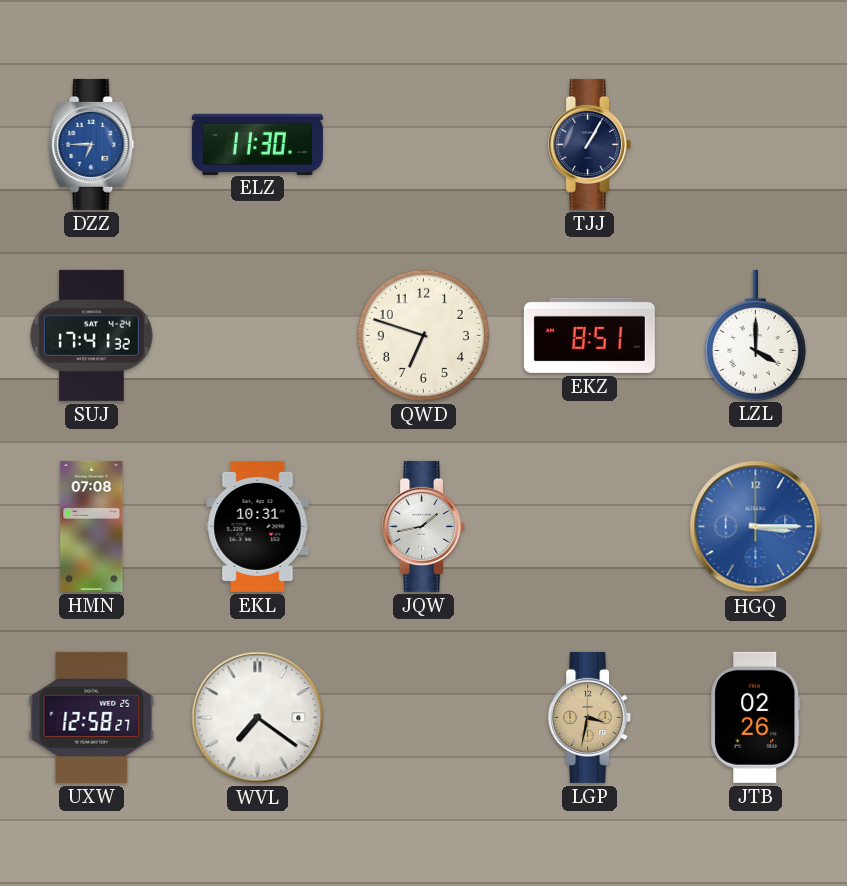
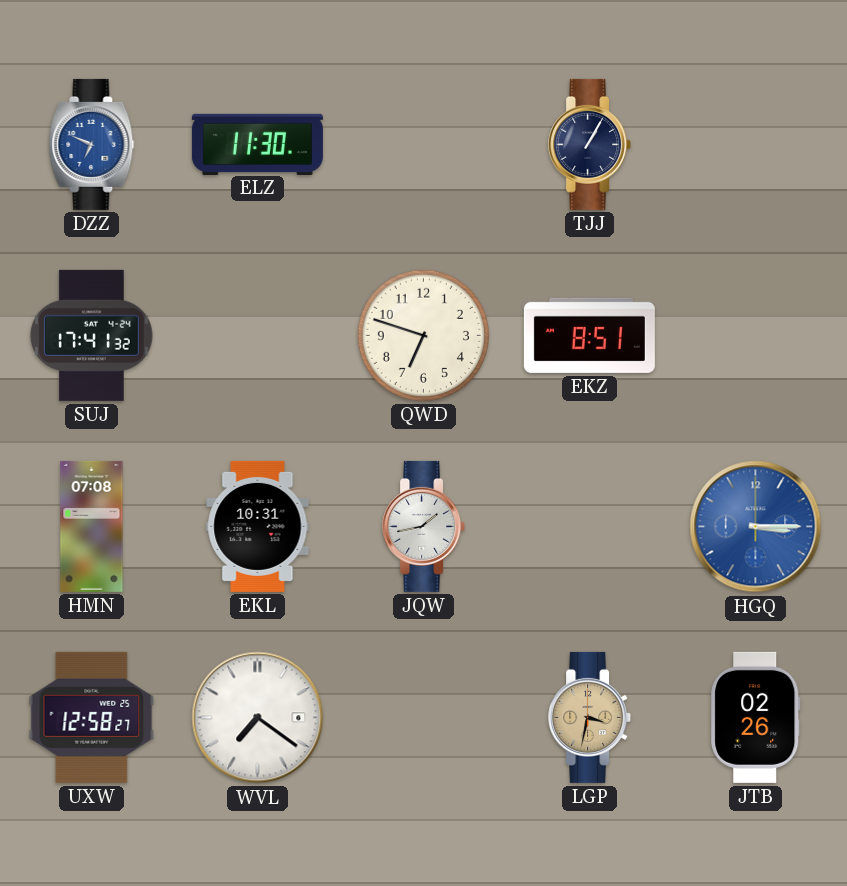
DZZ: 6:45 -> 6:49 (92, 144)
LZL: 4:00 -> none (755, 335)
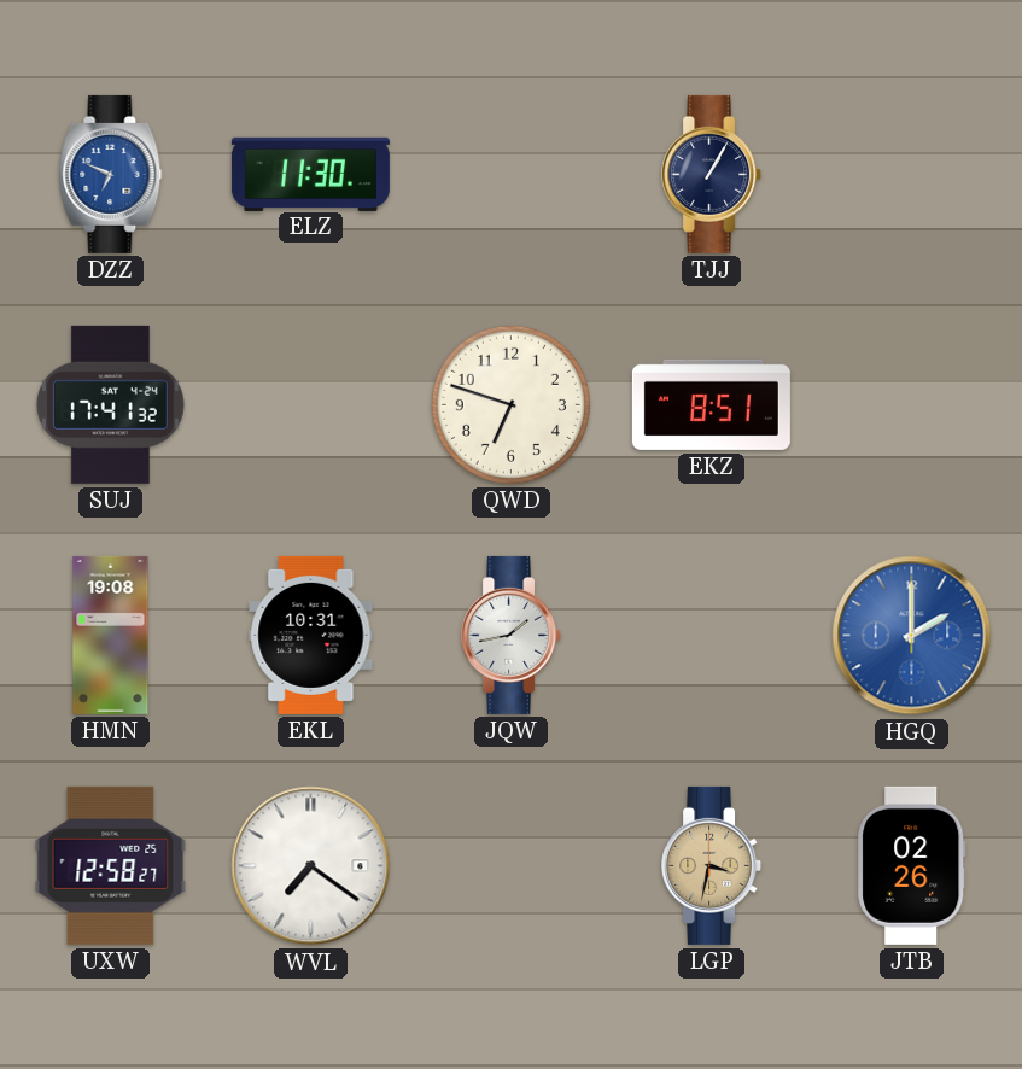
HMN: 07:08 -> 19:08 (111, 635)
HGQ: 3:15 -> 2:00 (912, 636)
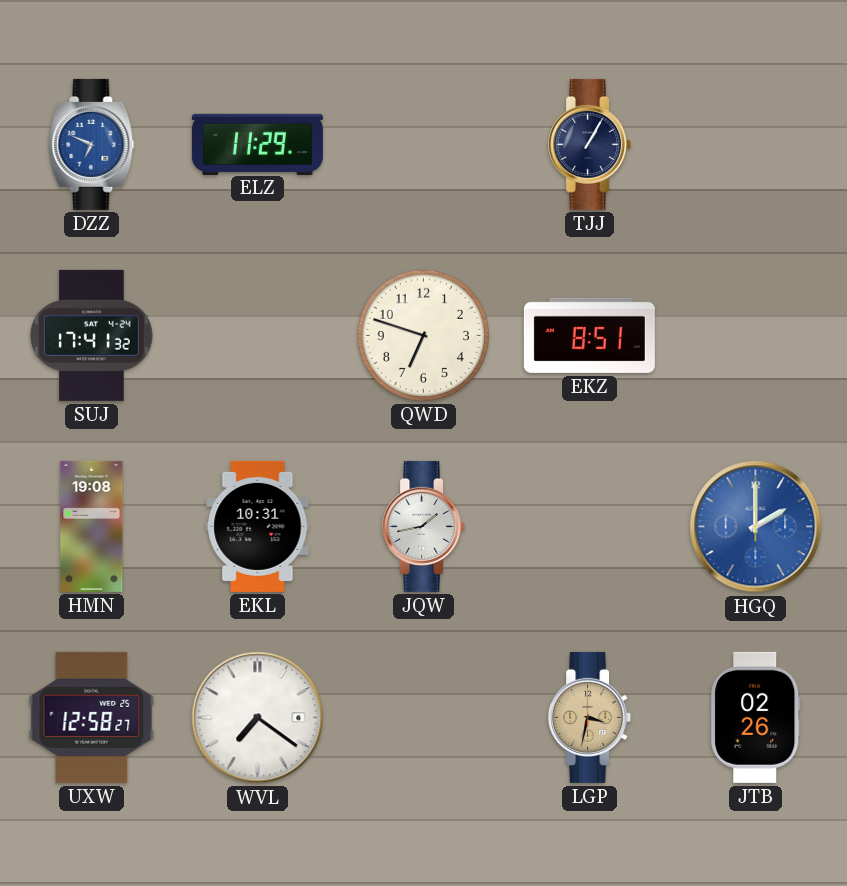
ELZ: 11:30 -> 11:29 (257, 144)
